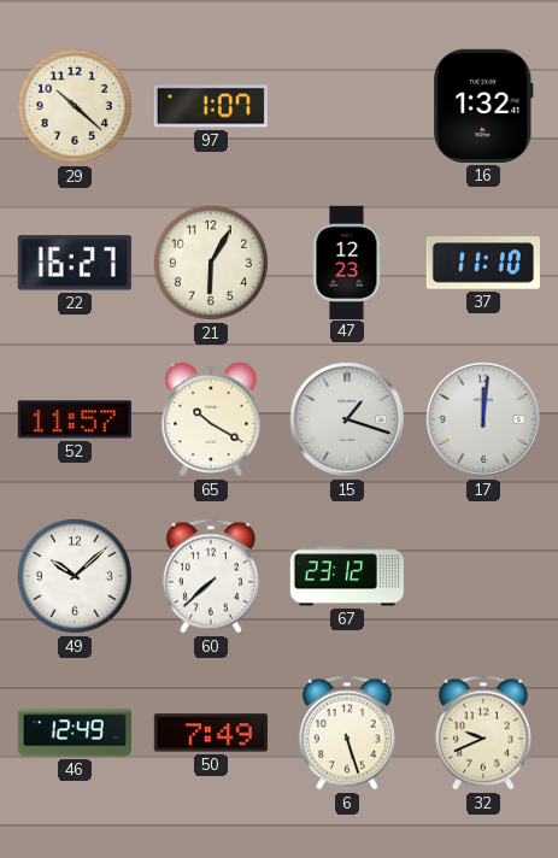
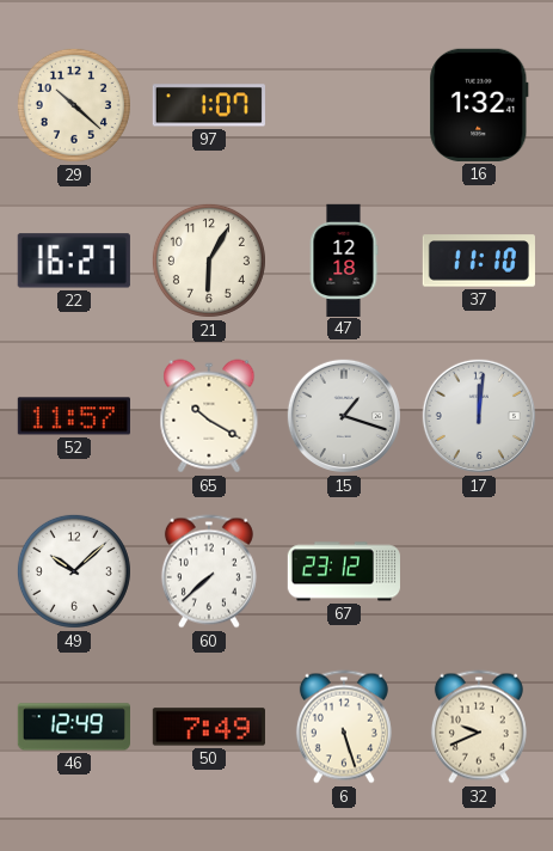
47: 12:23 -> 12:18 (344, 259)
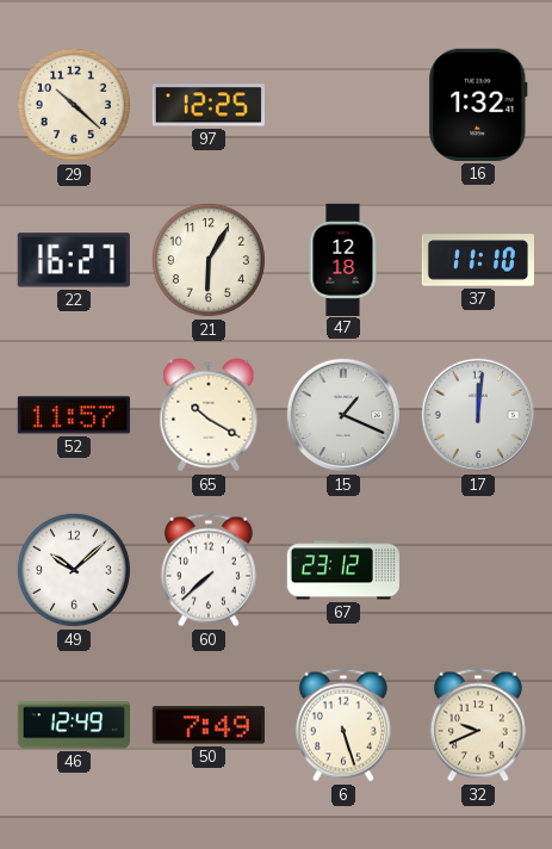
97: 1:07 -> 12:25 (209, 105)
15: 1:18 -> 1:19 (343, 415)
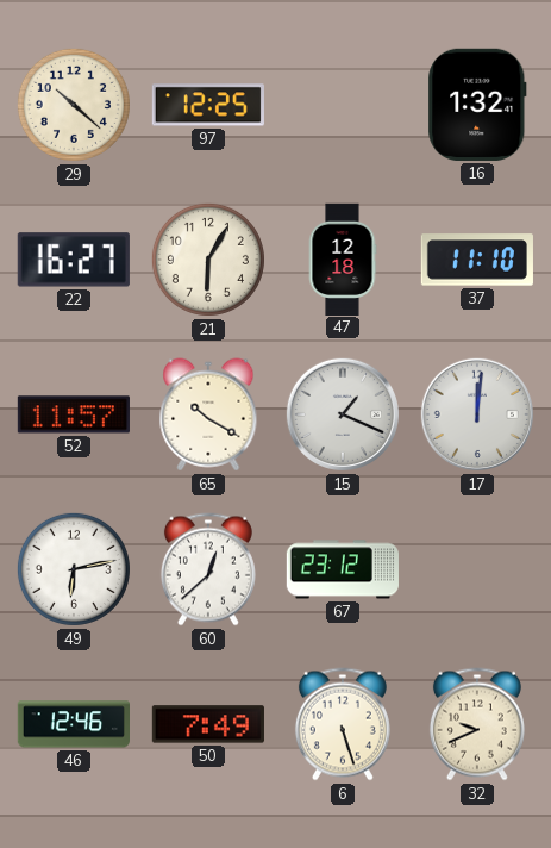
49: 10:08 -> 6:13 (74, 569)
60: 7:38 -> 12:38 (208, 569)
46: 12:49 -> 12:46 (73, 724)
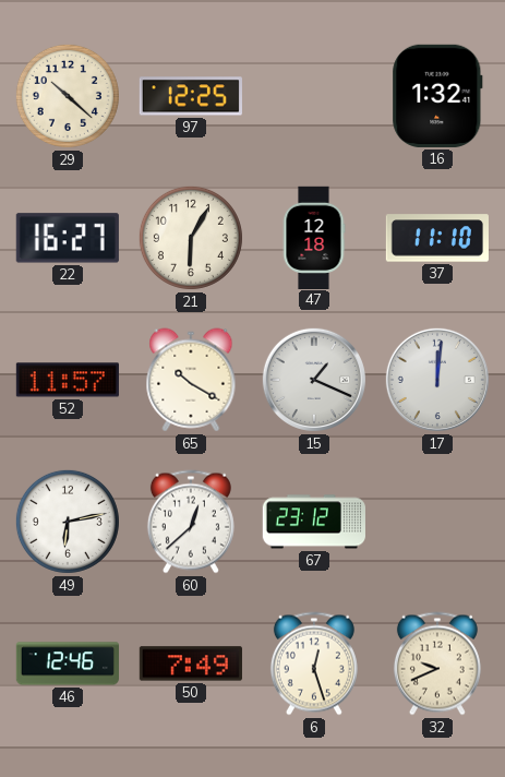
6: 5:27 -> 12:27 (314, 664)
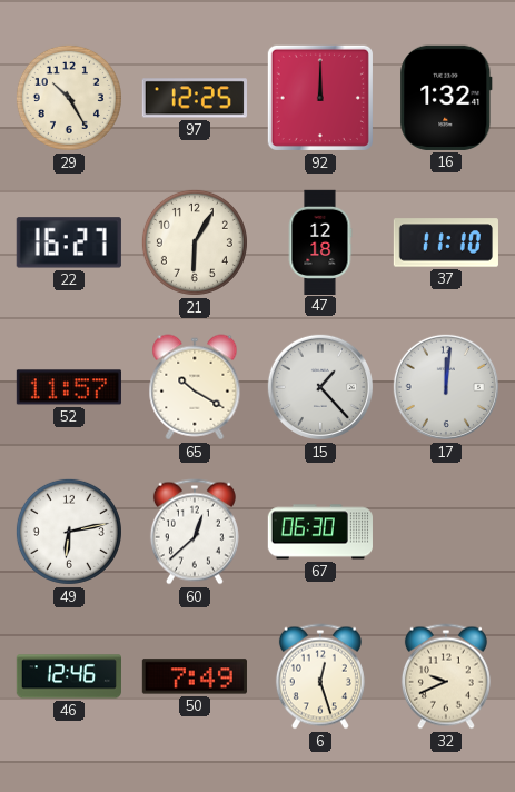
29: 10:22 -> 10:25 (69, 98)
92: none -> 12:00 (320, 98)
15: 1:19 -> 1:23 (320, 387)
67: 23:12 -> 06:30 (320, 532)
